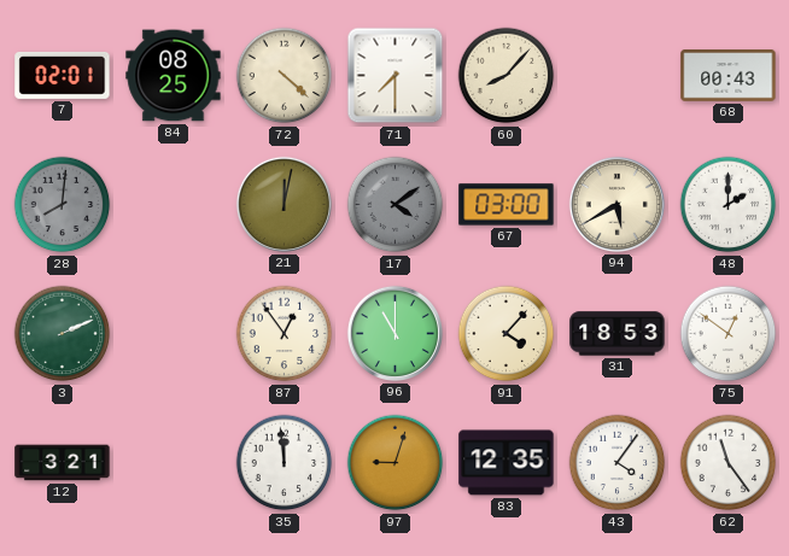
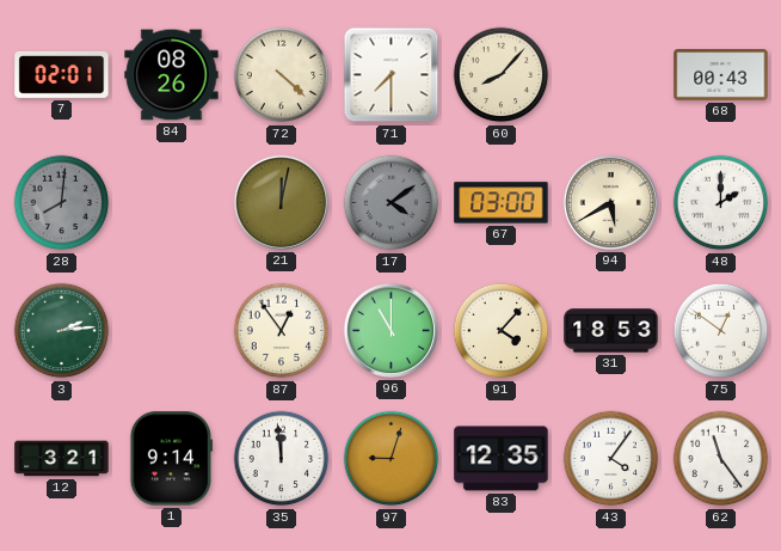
84: 08:25 -> 08:26 (172, 75)
3: 2:11 -> 2:14 (62, 331)
1: none -> 9:14 (171, 459)
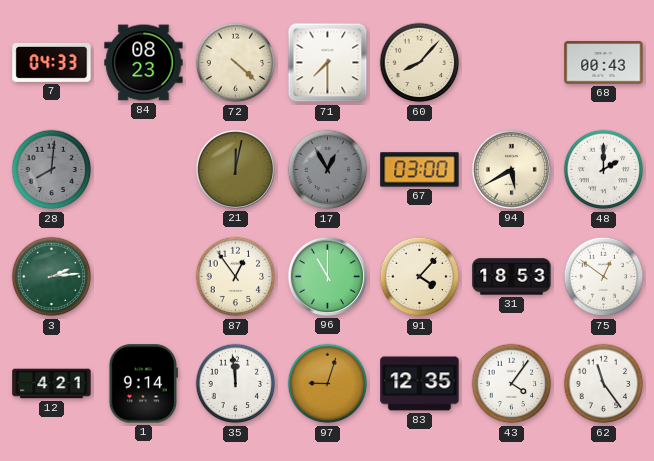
7: 02:01 -> 04:33 (52, 62)
84: 08:26 -> 08:23 (144, 63)
17: 4:09 -> 12:55 (328, 170)
12: 3:21 -> 4:21 (52, 384)
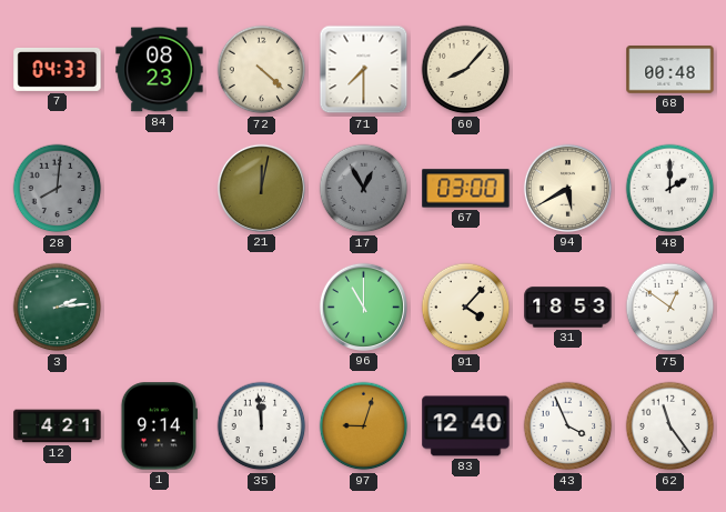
68: 00:43 -> 00:48 (670, 70)
87: 12:54 -> none (236, 277)
83: 12:35 -> 12:40 (466, 426)
43: 4:06 -> 3:56 (568, 426)
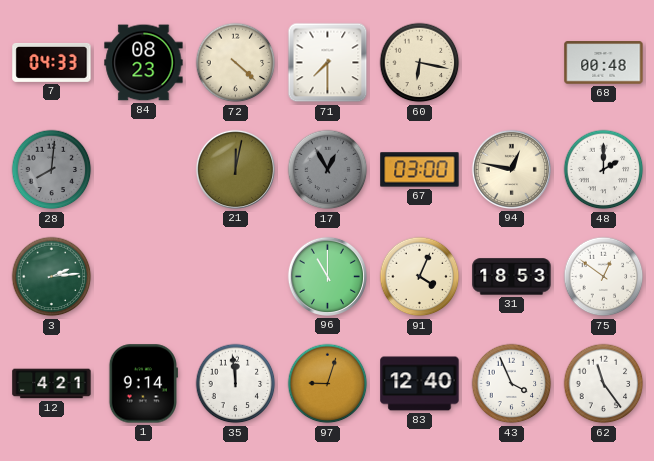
60: 8:07 -> 6:17 (420, 63)
94: 5:40 -> 12:47 (511, 169)
91: 4:07 -> 4:04 (420, 277)
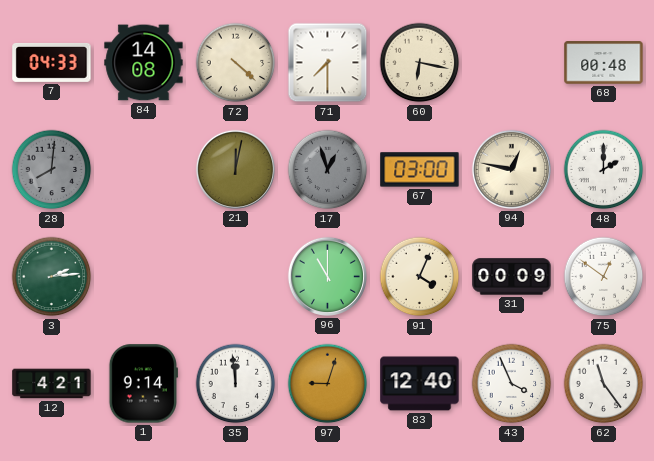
84: 08:23 -> 14:08 (144, 63)
17: 12:55 -> 12:57 (328, 170)
31: 18:53 -> 00:09 (512, 277)
